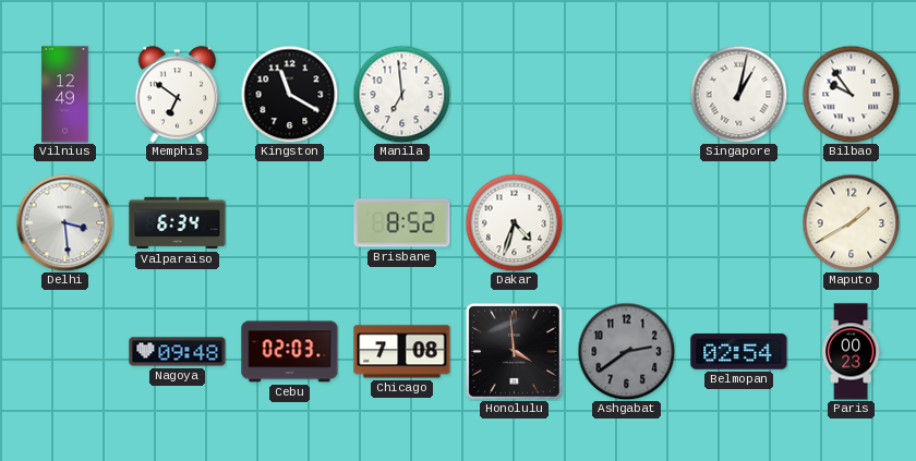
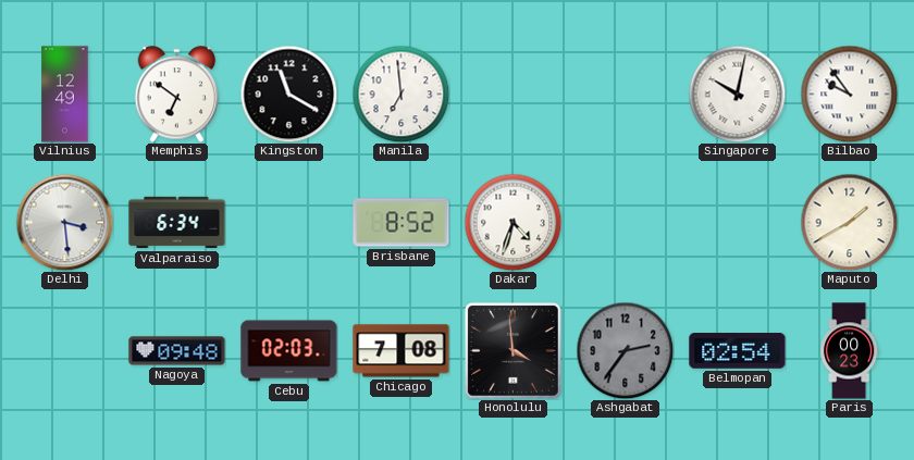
Singapore: 1:02 -> 10:02 (737, 94)
Ashgabat: 2:39 -> 2:36 (625, 350)
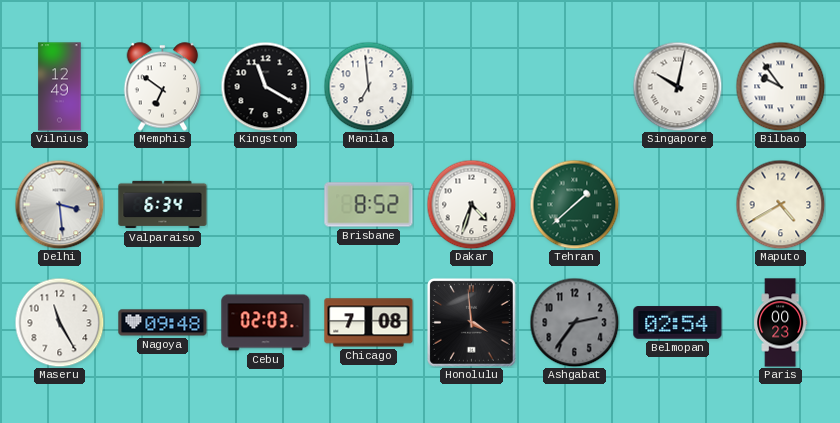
Tehran: none -> 1:38 (574, 204)
Maputo: 1:40 -> 4:40 (780, 204)
Maseru: none -> 11:25 (59, 322)
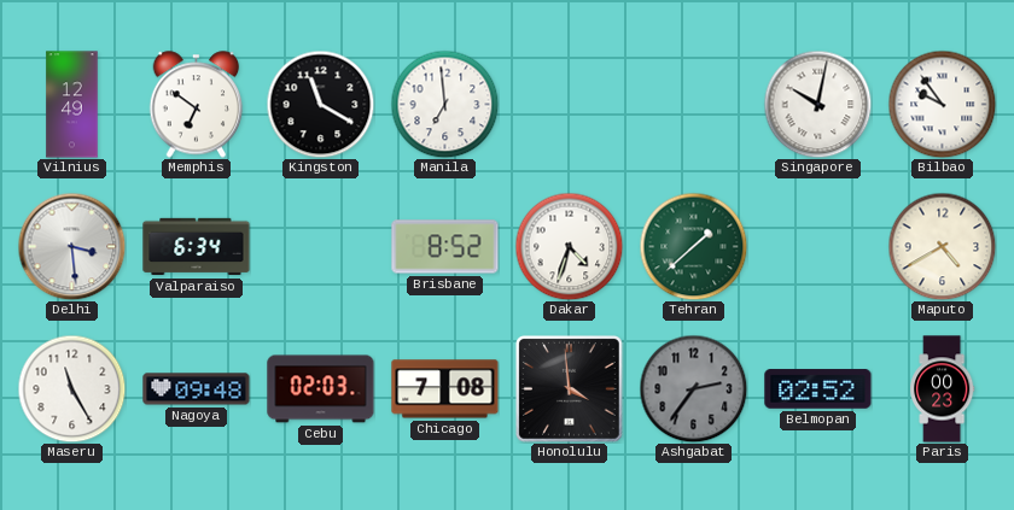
Belmopan: 02:54 -> 02:52 (818, 389)
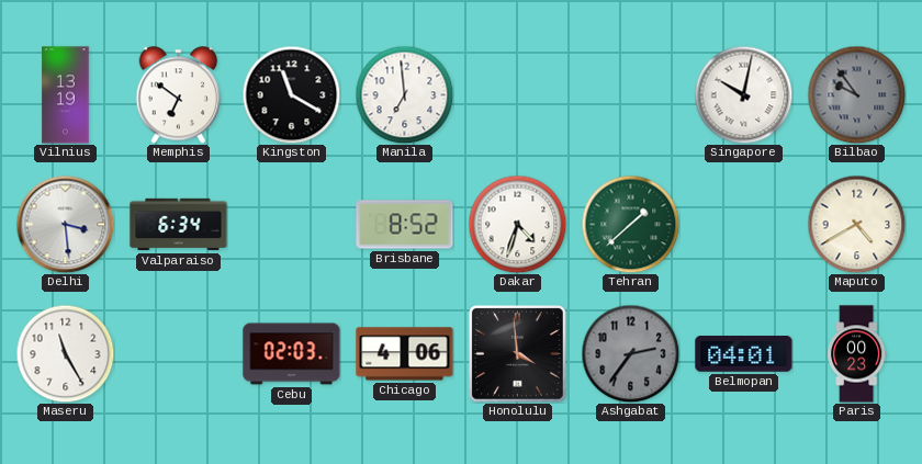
Vilnius: 12:49 -> 13:19 (66, 95)
Bilbao dial: white -> grey (856, 94)
Nagoya: 09:48 -> none (197, 389)
Chicago: 7:08 -> 4:06 (405, 354)
Belmopan: 02:52 -> 04:01 (744, 354)
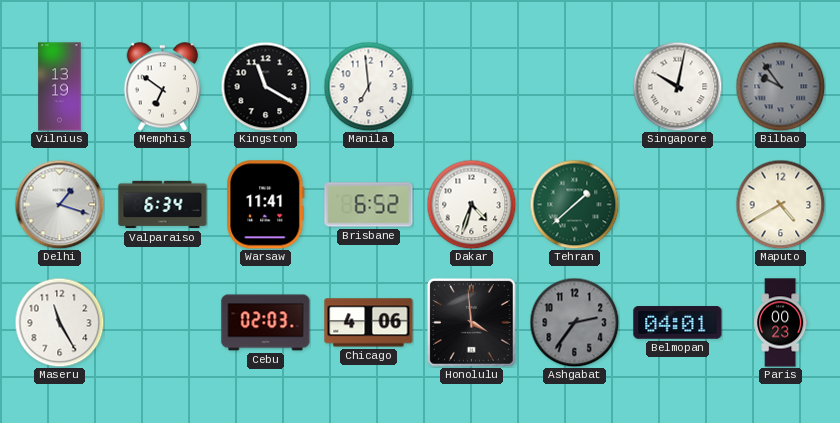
Delhi: 3:29 -> 1:18 (59, 204)
Warsaw: none -> 11:41 (266, 205)
Brisbane: 8:52 -> 6:52 (369, 205)
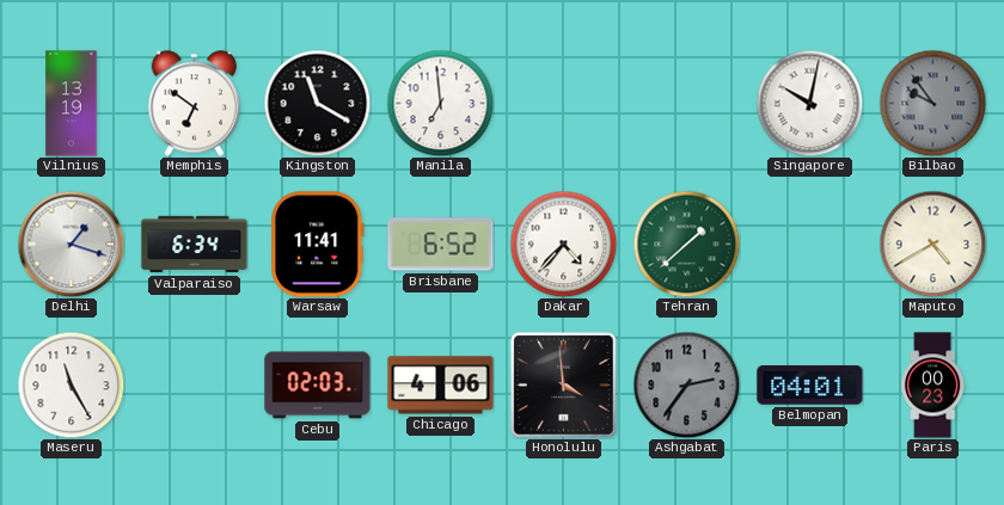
Dakar: 4:33 -> 4:37 (563, 244)
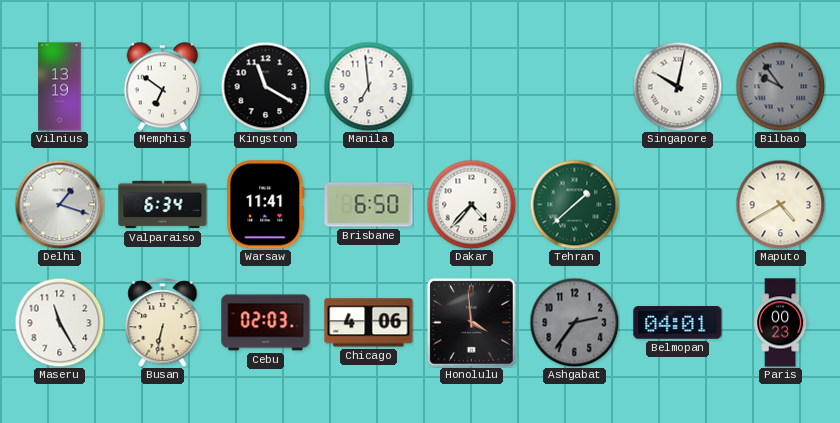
Brisbane: 6:52 -> 6:50 (369, 205)
Busan: none -> 6:32 (163, 323)
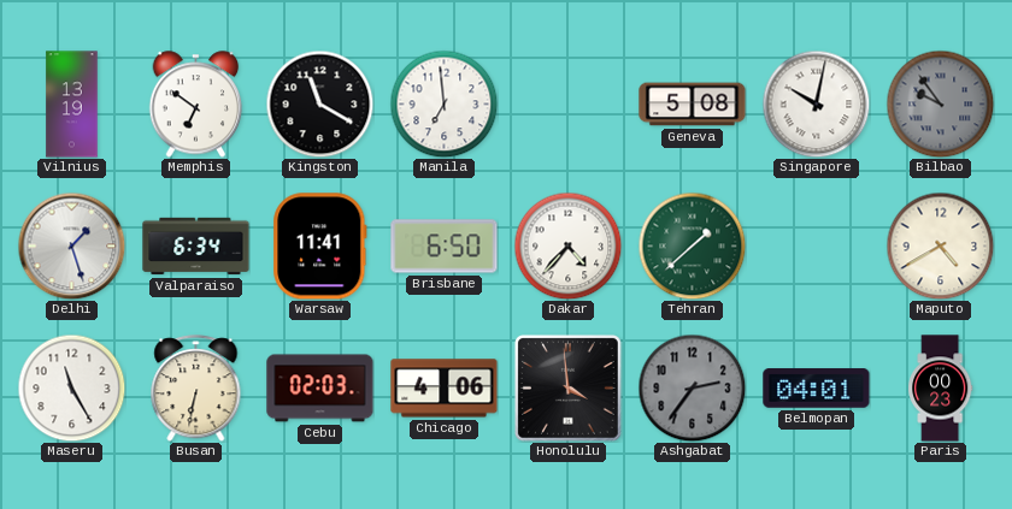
Geneva: none -> 5:08 (693, 105)
Delhi: 1:18 -> 1:27 (71, 245)
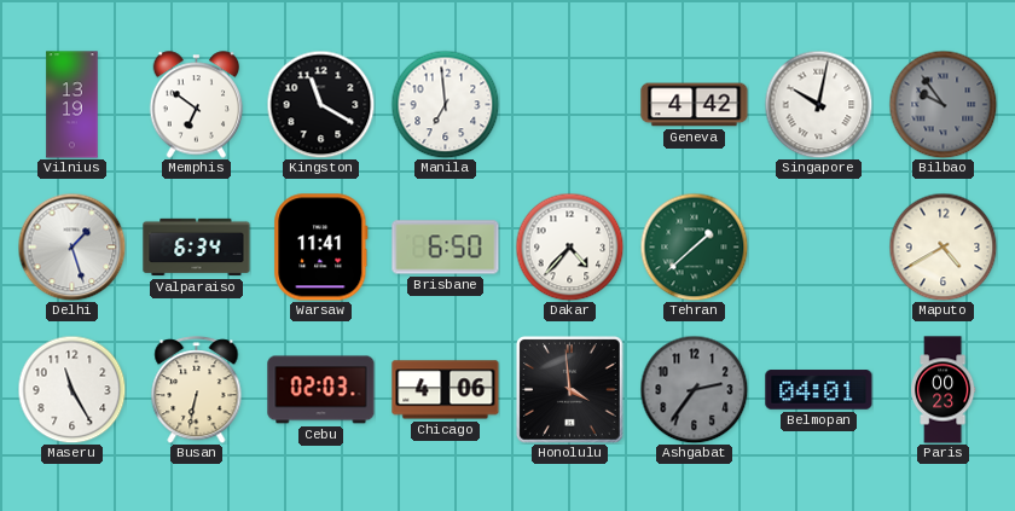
Geneva: 5:08 -> 4:42 (695, 105)
